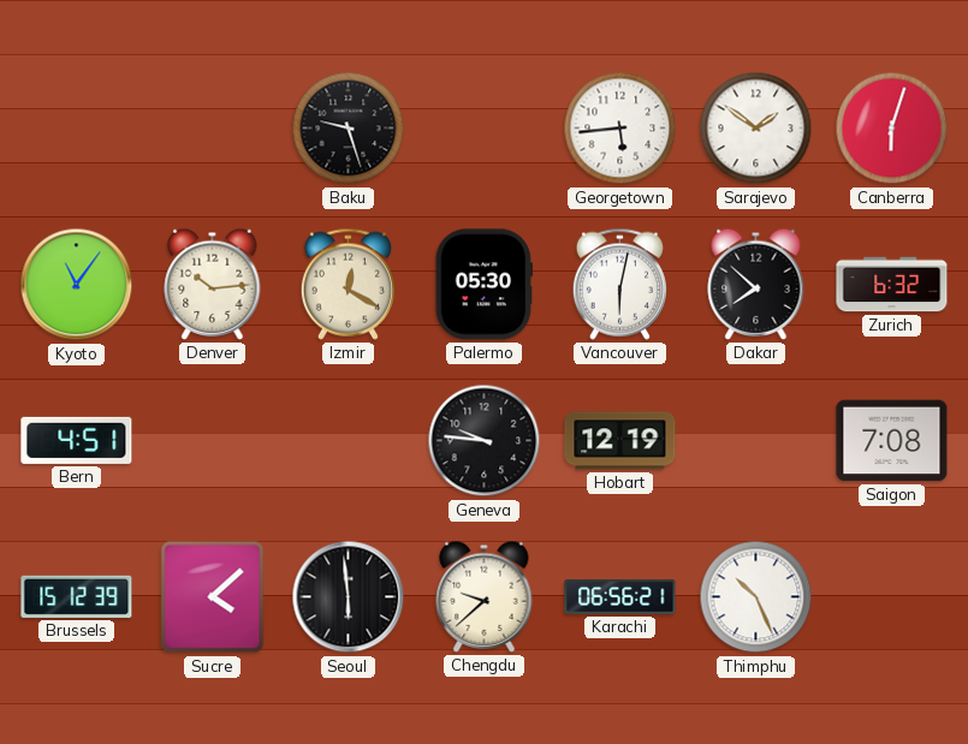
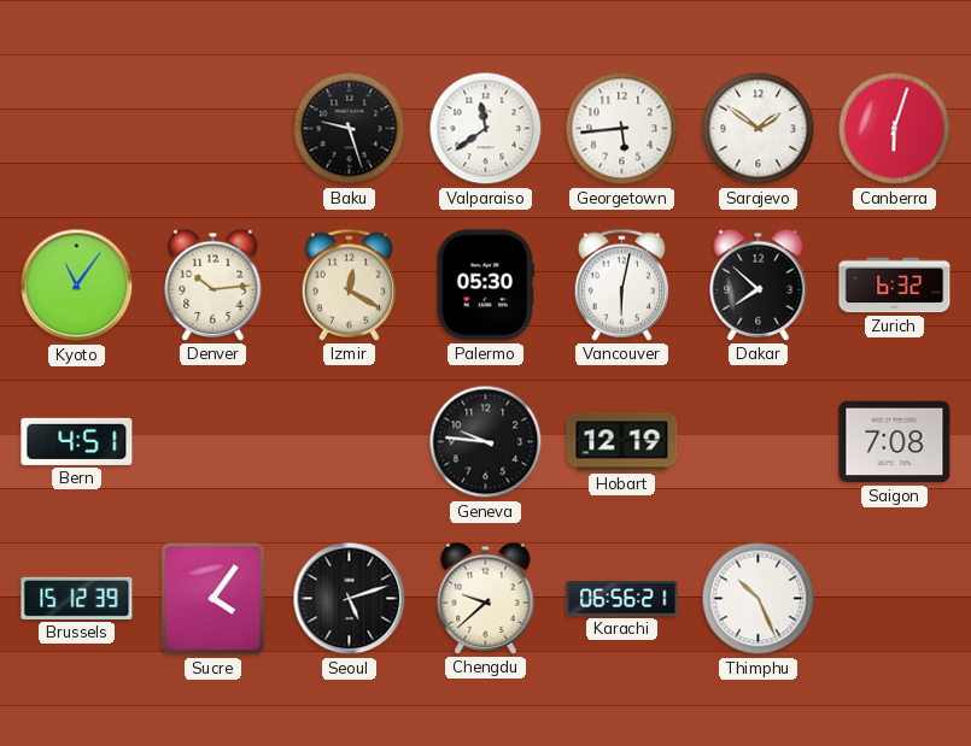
Valparaiso: none -> 11:39 (486, 129)
Sucre: 4:08 -> 4:06 (213, 599)
Seoul: 5:59 -> 5:12 (350, 599)
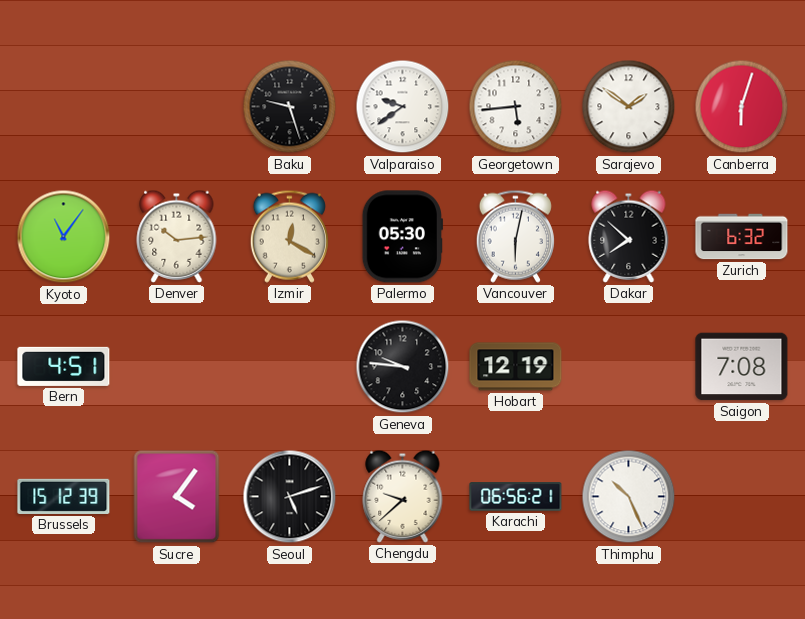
Valparaiso: 11:39 -> 9:39 (403, 107)
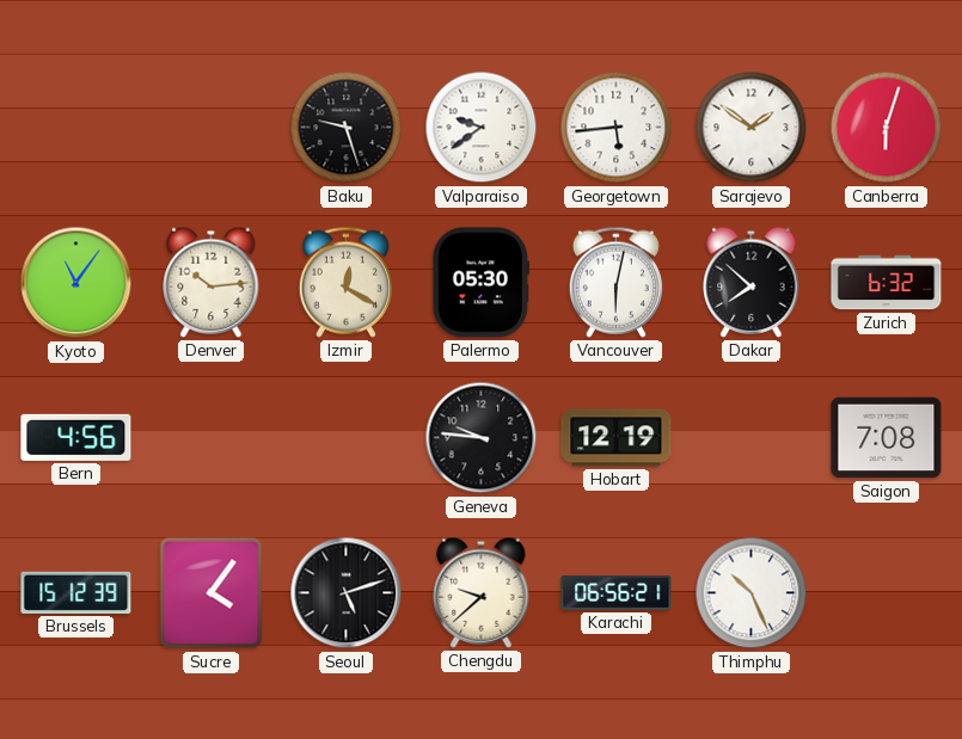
Bern: 4:51 -> 4:56 (76, 437)
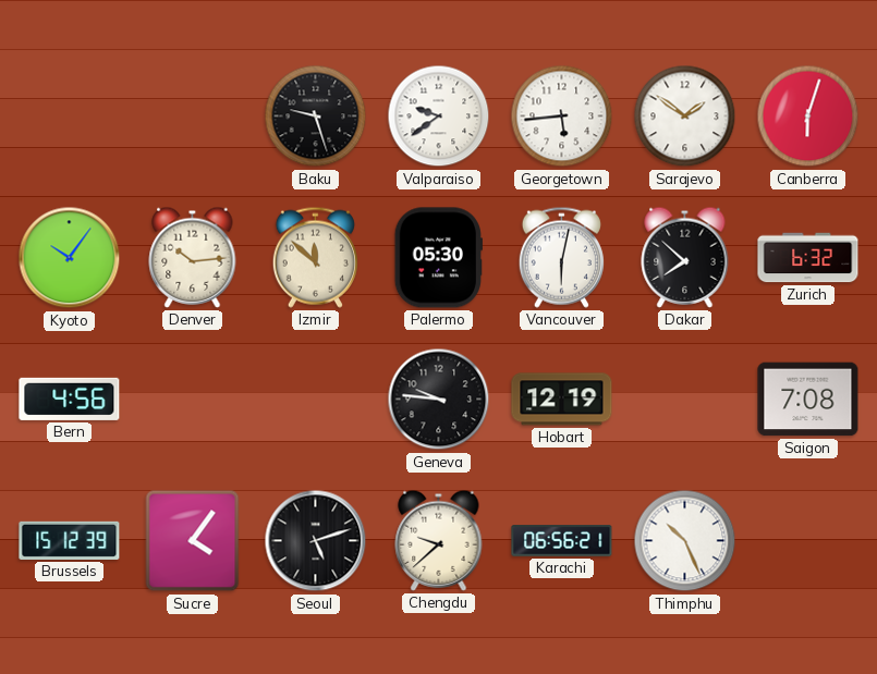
Kyoto: 11:06 -> 10:06 (70, 258)
Izmir: 12:20 -> 11:52 (315, 257)
